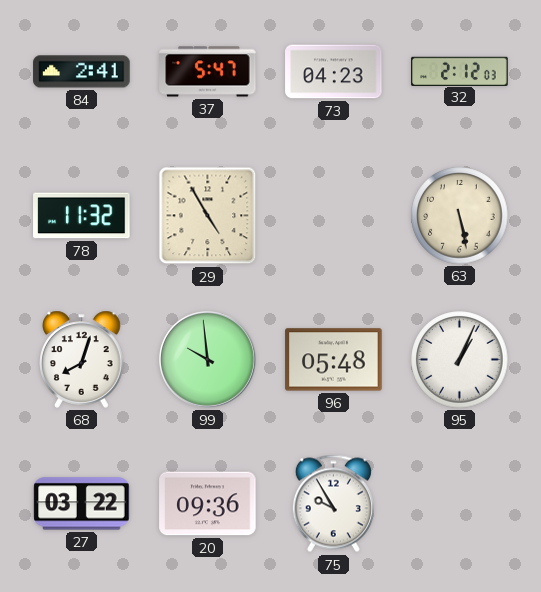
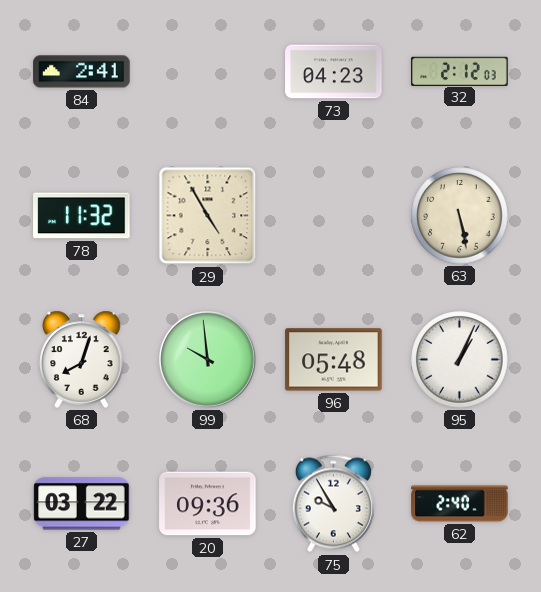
37: 5:47 -> none (208, 72)
62: none -> 2:40 (460, 504)
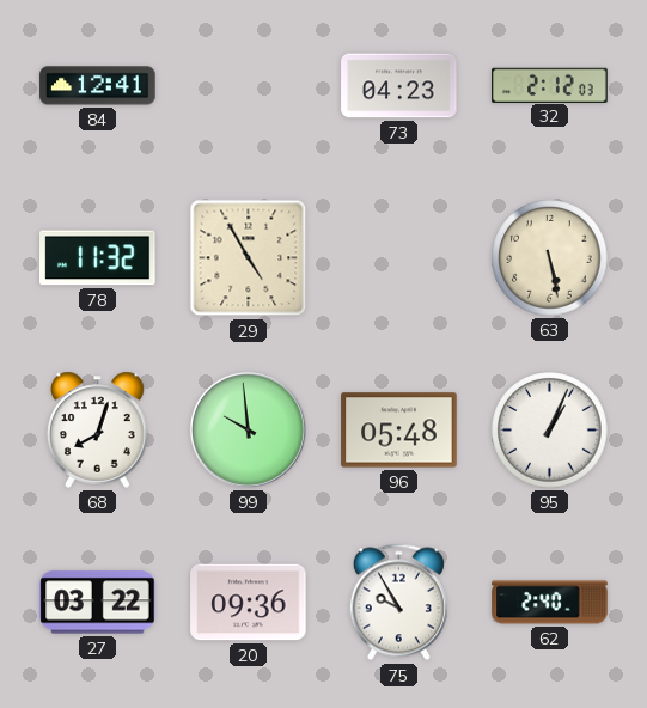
84: 2:41 -> 12:41 (98, 86)
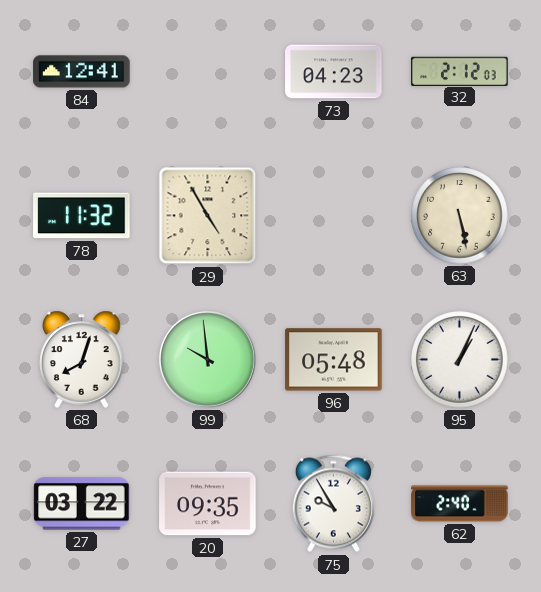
20: 09:36 -> 09:35 (208, 504)
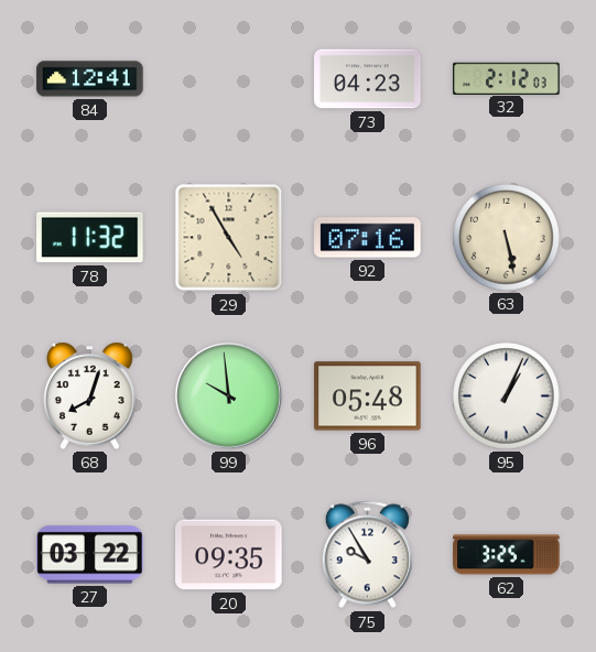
92: none -> 07:16 (368, 238)
62: 2:40 -> 3:25 (507, 555)
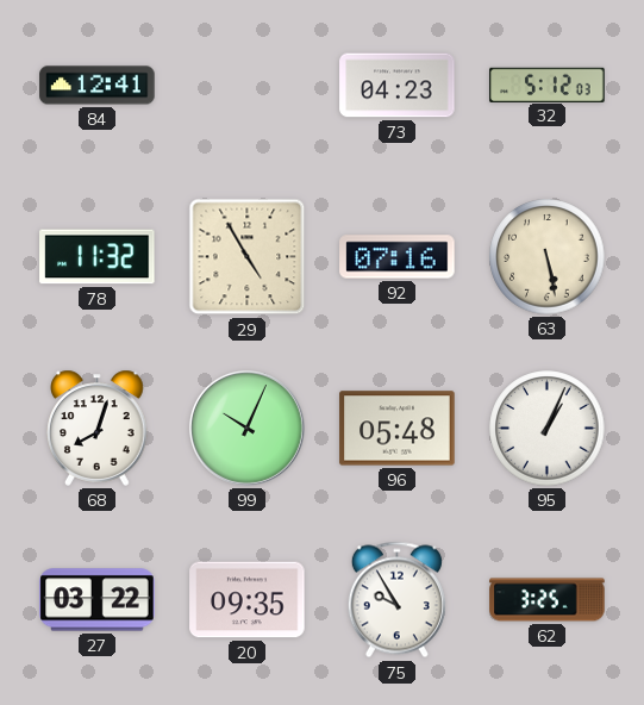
32: 2:12 -> 5:12 (548, 85)
99: 9:59 -> 10:04 (246, 428)
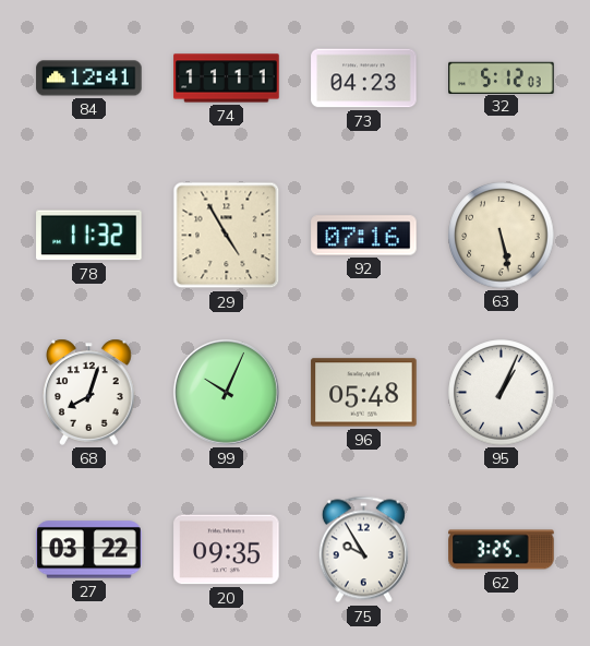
74: none -> 11:11 (227, 79)
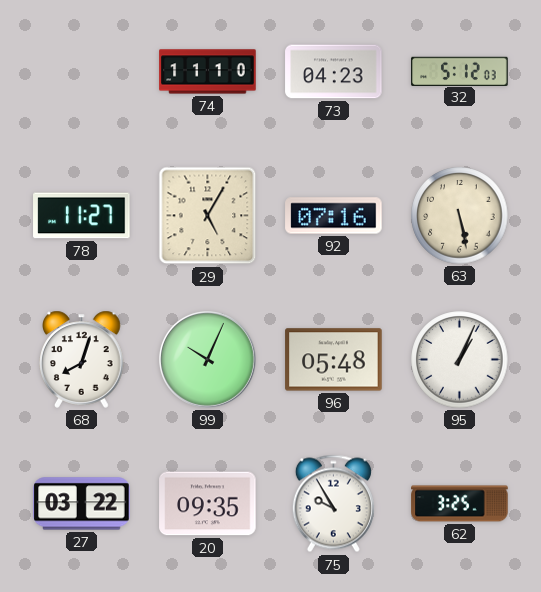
84: 12:41 -> none (89, 79)
74: 11:11 -> 11:10 (208, 72)
78: 11:32 -> 11:27 (82, 216)
29: 4:55 -> 5:05 (208, 216)
